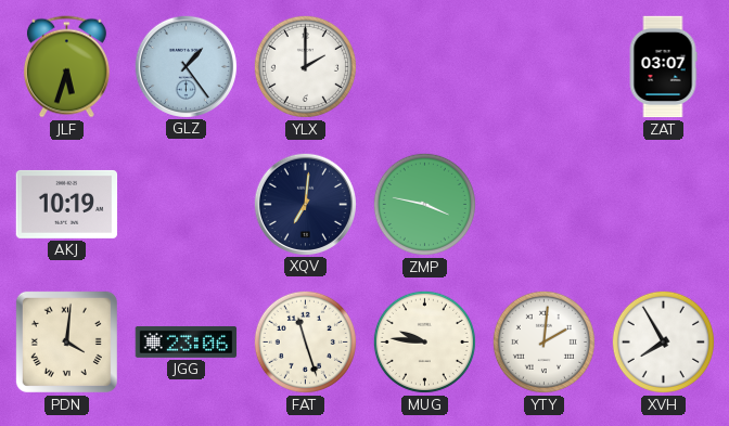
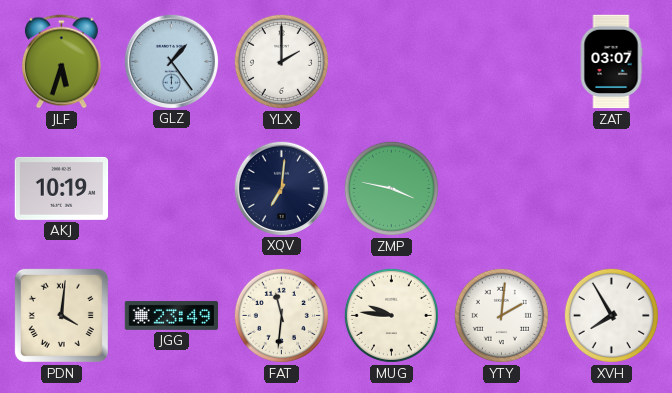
JGG: 23:06 -> 23:49 (172, 315)
FAT: 11:27 -> 11:31 (281, 315)
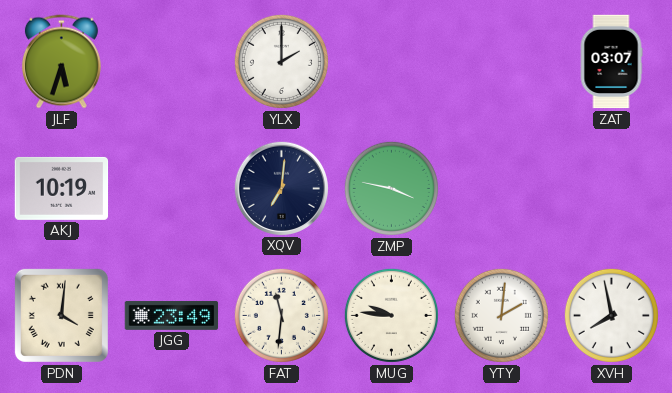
GLZ: 1:24 -> none (171, 61)
XVH: 7:55 -> 7:58 (611, 315)
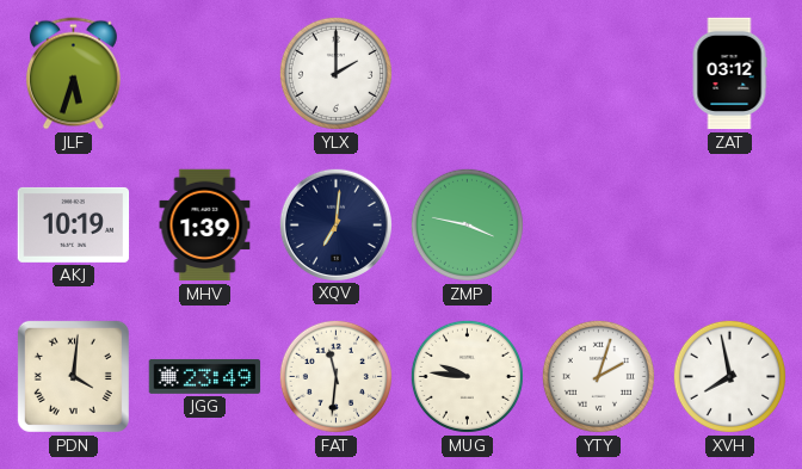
ZAT: 03:07 -> 03:12 (729, 74)
MHV: none -> 1:39 (205, 226)
YTY: 2:01 -> 2:03 (598, 376)
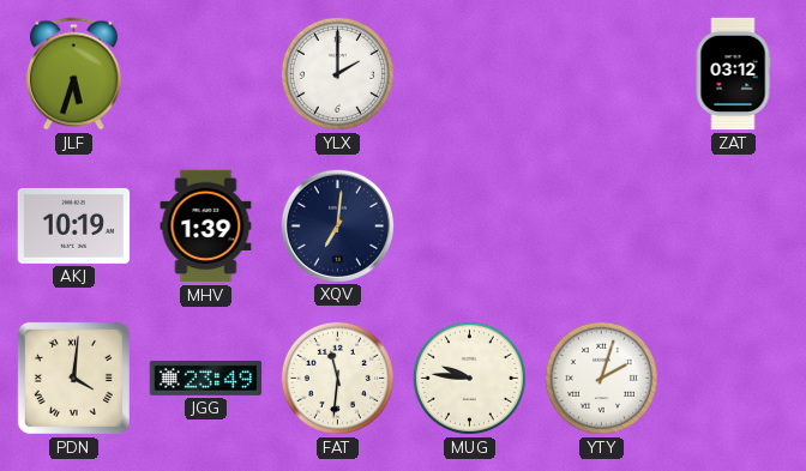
ZMP: 3:47 -> none (467, 224)
XVH: 7:58 -> none (729, 376)
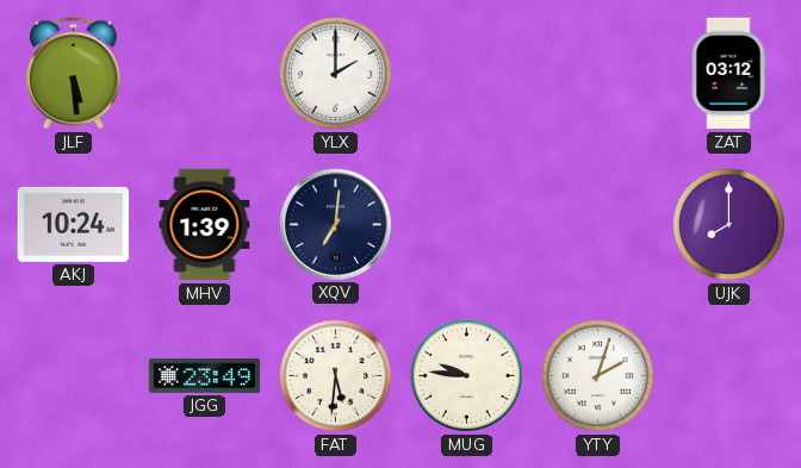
JLF: 5:33 -> 5:29 (73, 74)
AKJ: 10:19 -> 10:24 (74, 224)
UJK: none -> 8:00 (728, 224)
PDN: 4:01 -> none (73, 378)
FAT: 11:31 -> 5:31 (335, 375)
